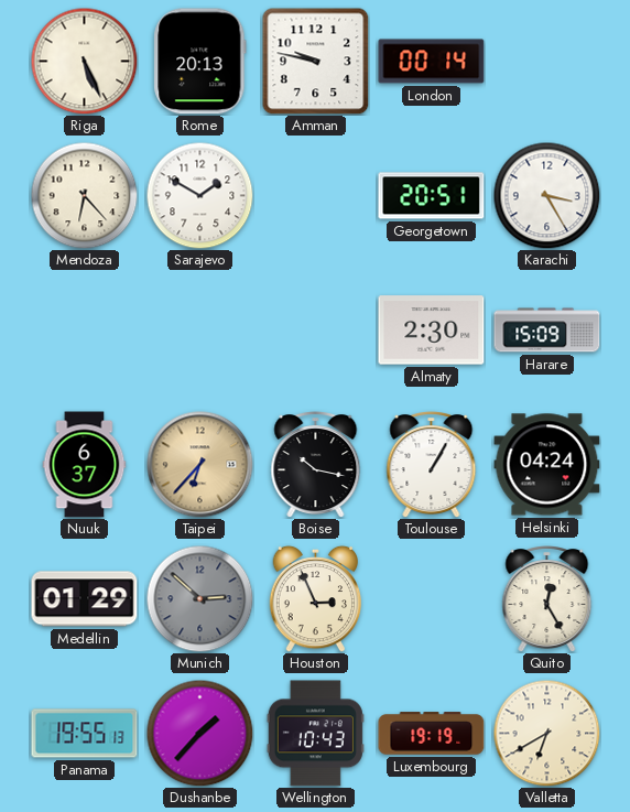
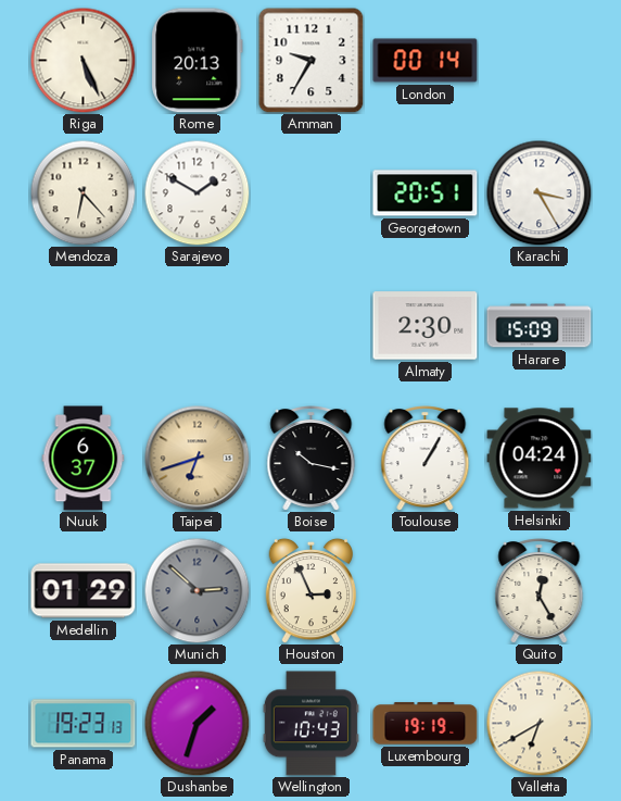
Amman: 9:47 -> 9:35 (312, 61)
Taipei: 6:37 -> 6:42 (198, 459)
Panama: 19:55 -> 19:23 (84, 724)
Dushanbe: 1:37 -> 1:33 (197, 723)
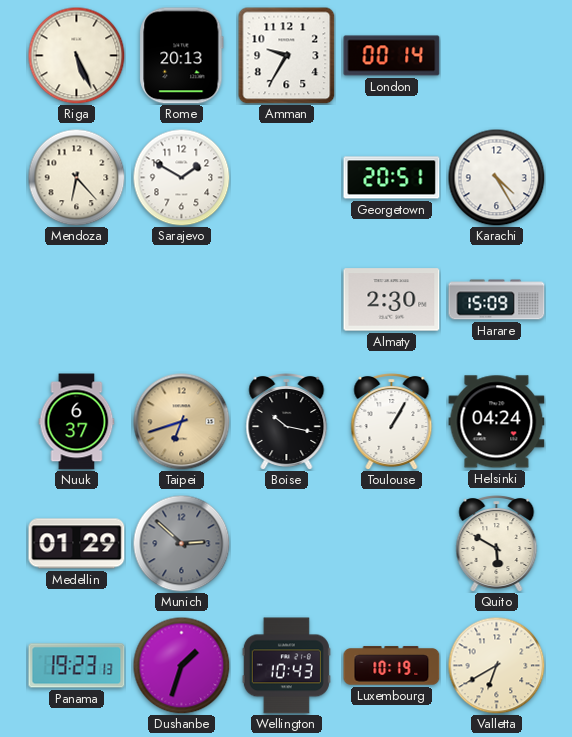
Karachi: 3:25 -> 4:25 (496, 177)
Houston: 2:56 -> none (310, 590)
Quito: 12:25 -> 5:50 (497, 544)
Luxembourg: 19:19 -> 10:19 (392, 666)
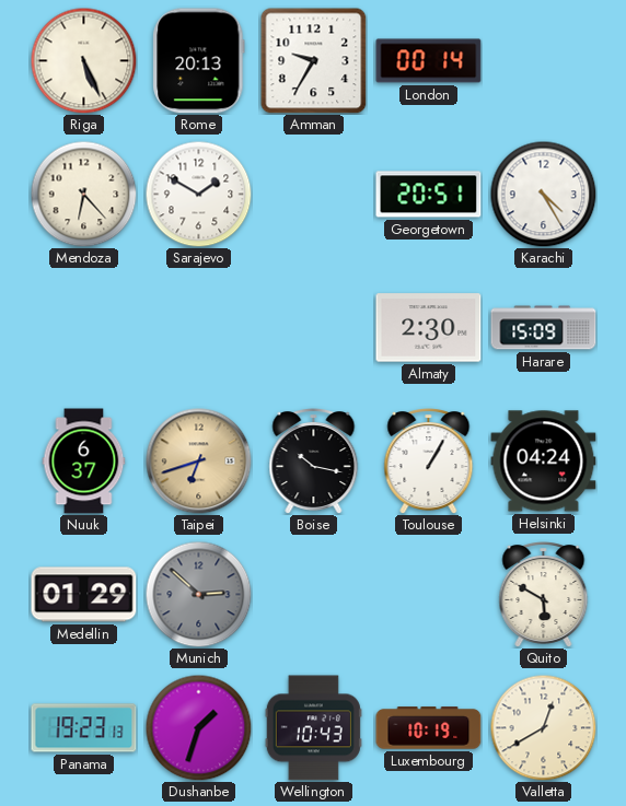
Valletta: 6:40 -> 12:40 (543, 727)
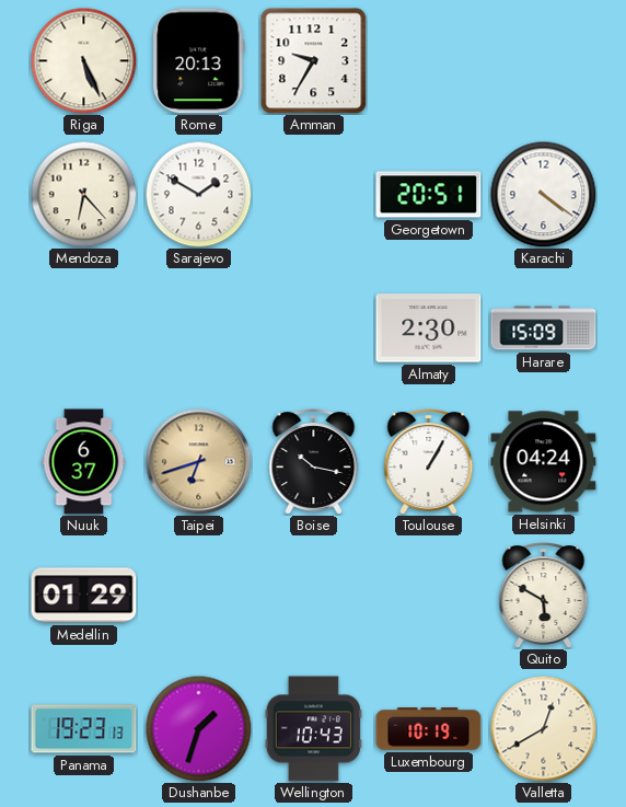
London: 00:14 -> none (429, 61)
Karachi: 4:25 -> 4:21 (543, 194)
Munich: 2:52 -> none (198, 594)
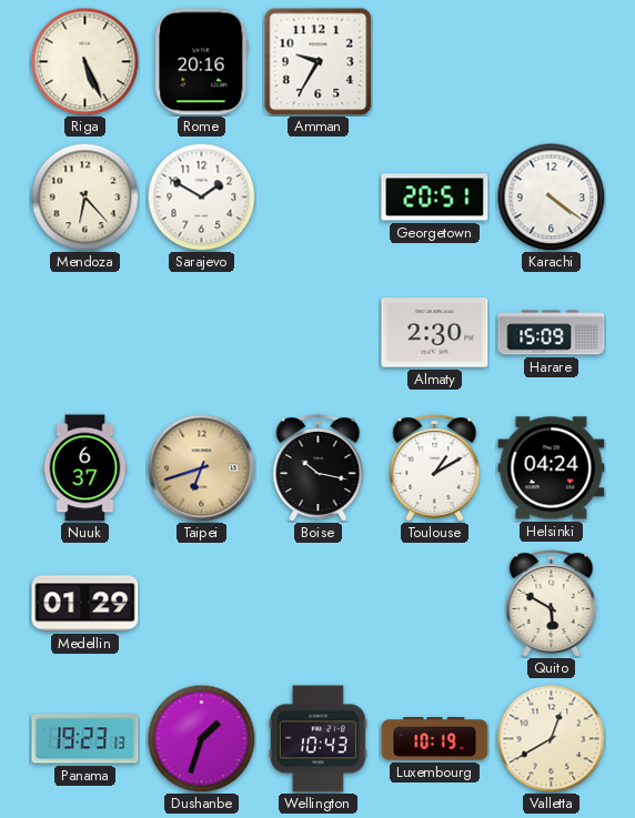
Rome: 20:13 -> 20:16 (202, 62)
Toulouse: 1:05 -> 1:10 (435, 468)
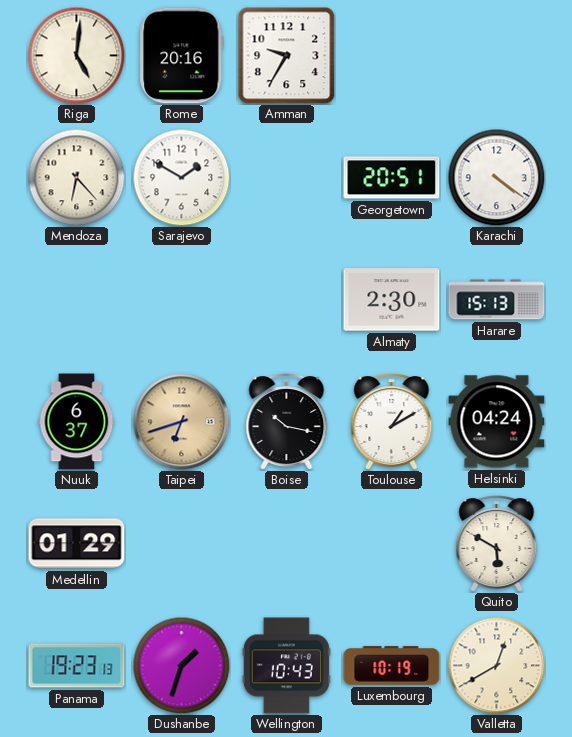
Riga: 5:26 -> 5:01 (76, 55)
Harare: 15:09 -> 15:13 (497, 300)
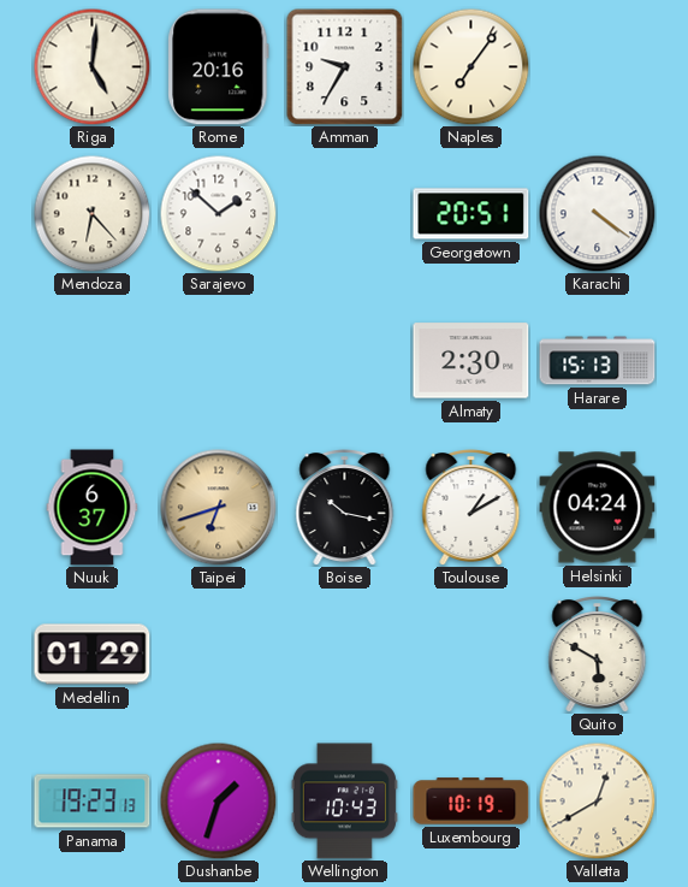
Naples: none -> 7:06 (470, 66)
Sarajevo: 1:50 -> 1:52 (218, 213)
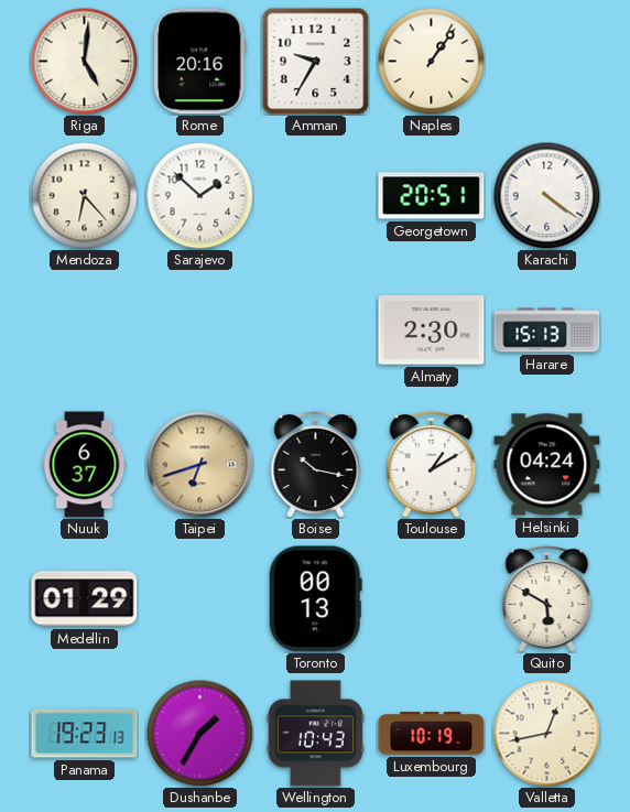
Naples: 7:06 -> 1:06 (431, 61)
Toronto: none -> 00:13 (315, 599)
Dushanbe: 1:33 -> 1:35 (199, 733)
Valletta: 12:40 -> 12:43 (546, 733)
